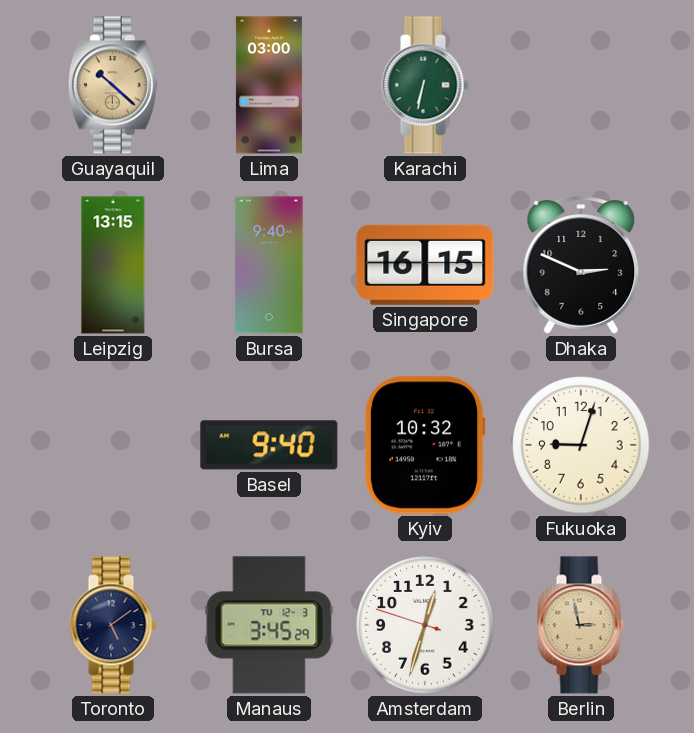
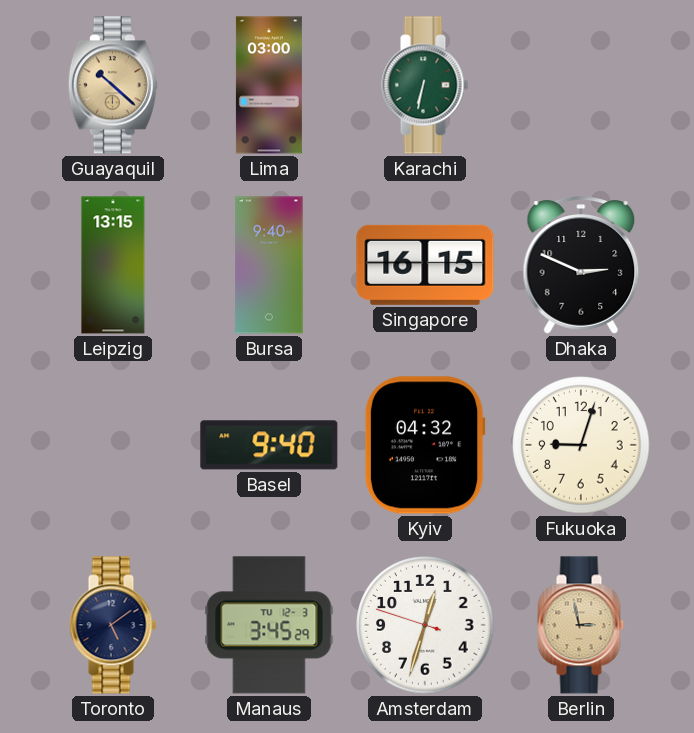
Kyiv: 10:32 -> 04:32 (425, 445)
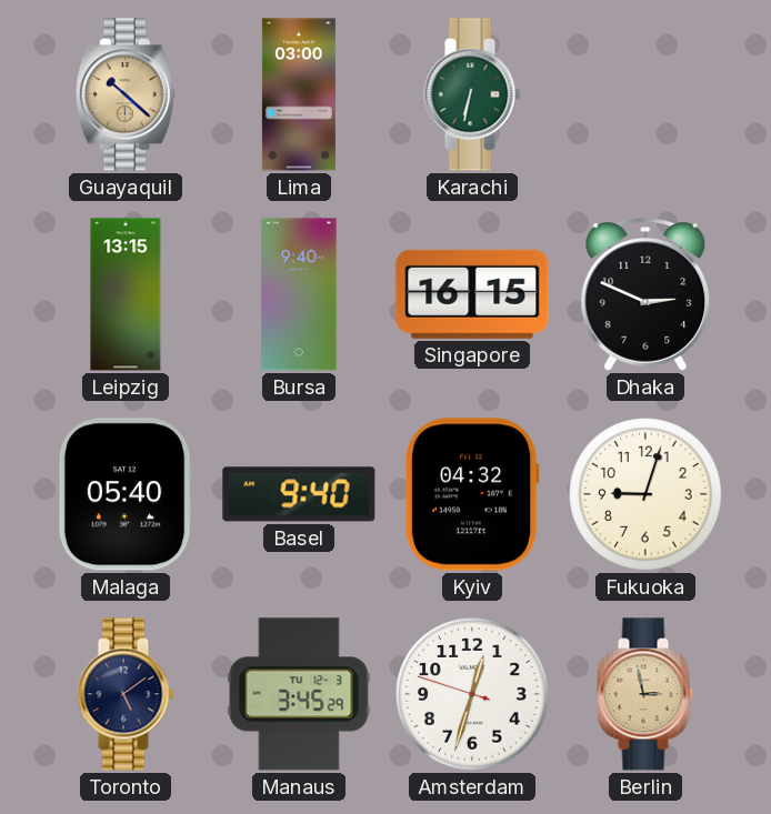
Malaga: none -> 05:40 (126, 494)
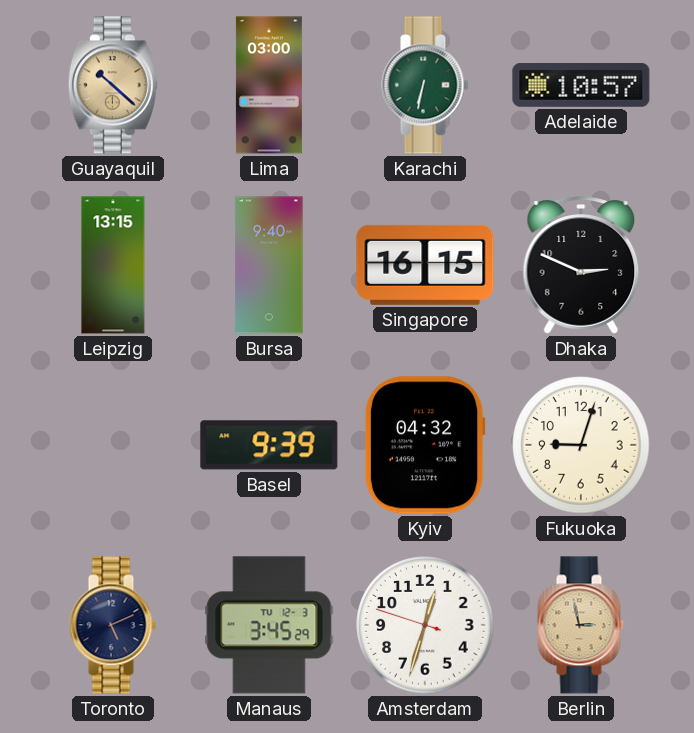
Adelaide: none -> 10:57 (581, 85)
Malaga: 05:40 -> none (126, 494)
Basel: 9:40 -> 9:39 (269, 445)
Toronto: 5:09 -> 5:11 (113, 625)
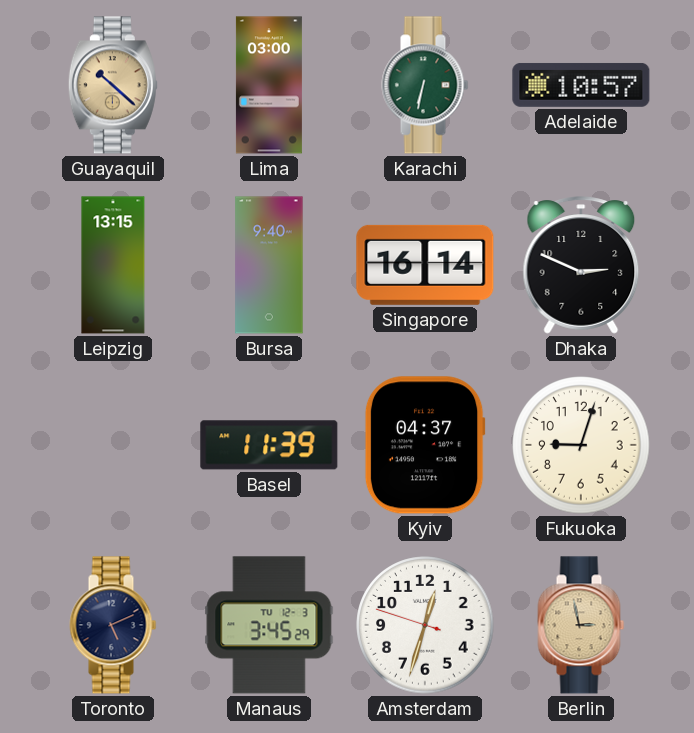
Singapore: 16:15 -> 16:14 (425, 265)
Basel: 9:39 -> 11:39 (269, 445)
Kyiv: 04:32 -> 04:37 (425, 445)
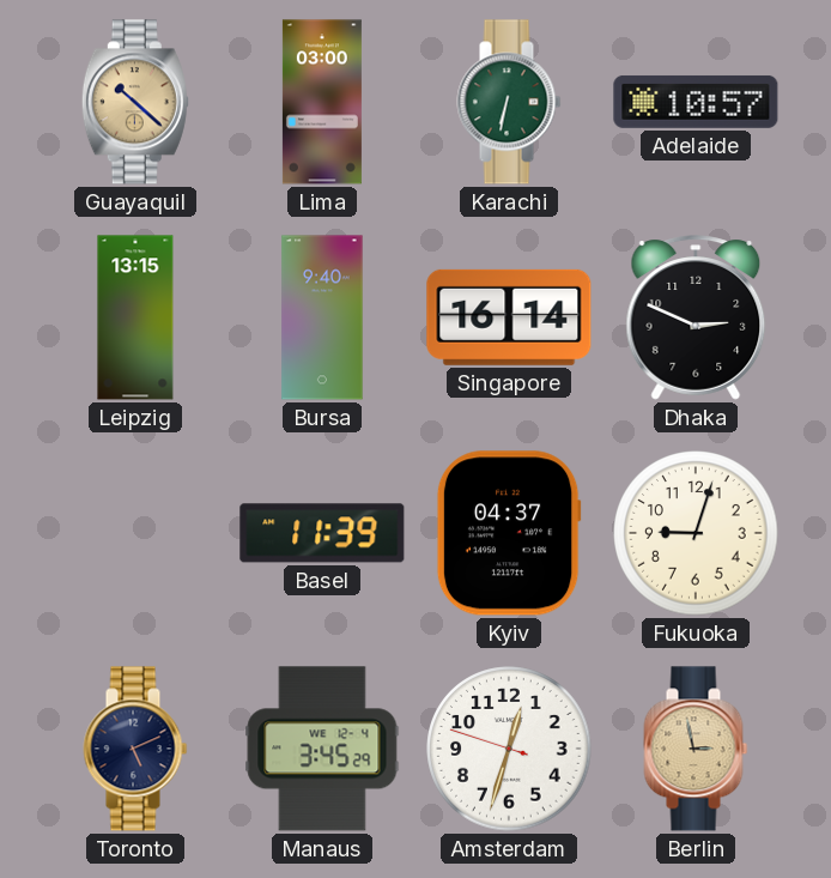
Manaus date: TU 12-3 -> WE 12-4 (322, 749)
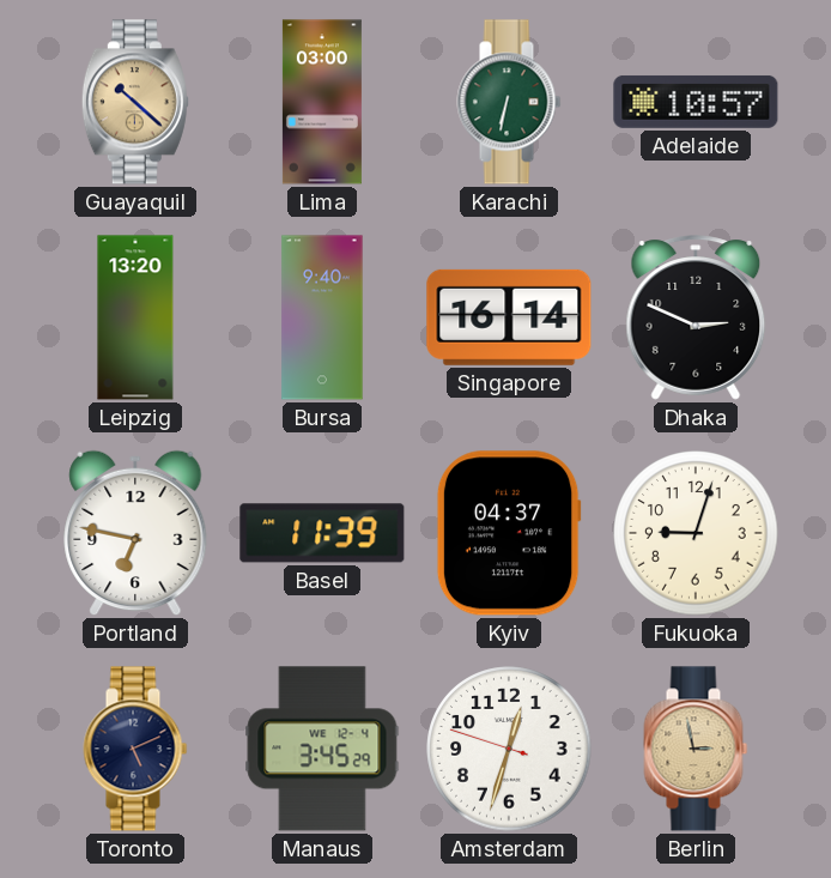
Leipzig: 13:15 -> 13:20 (135, 317)
Portland: none -> 6:47 (135, 533)
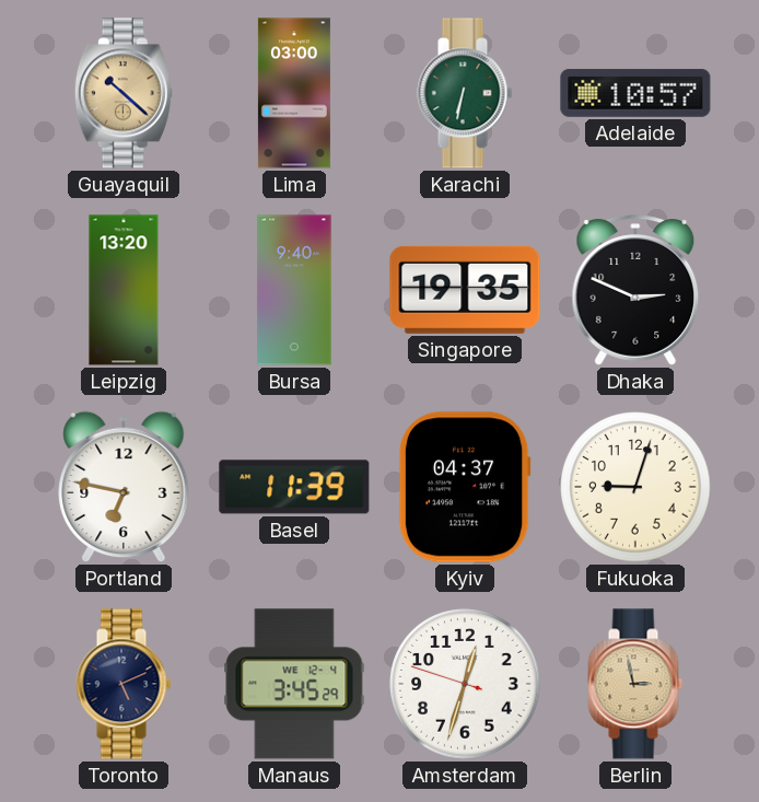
Singapore: 16:14 -> 19:35 (465, 290)
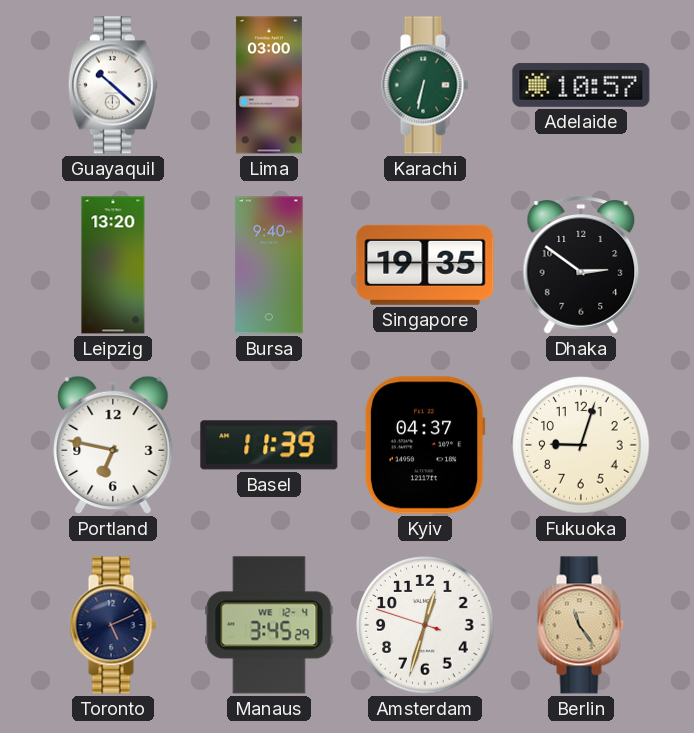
Guayaquil dial: champagne -> white (113, 85)
Dhaka: 2:49 -> 2:51 (581, 265)
Berlin: 2:58 -> 11:24 (581, 625)
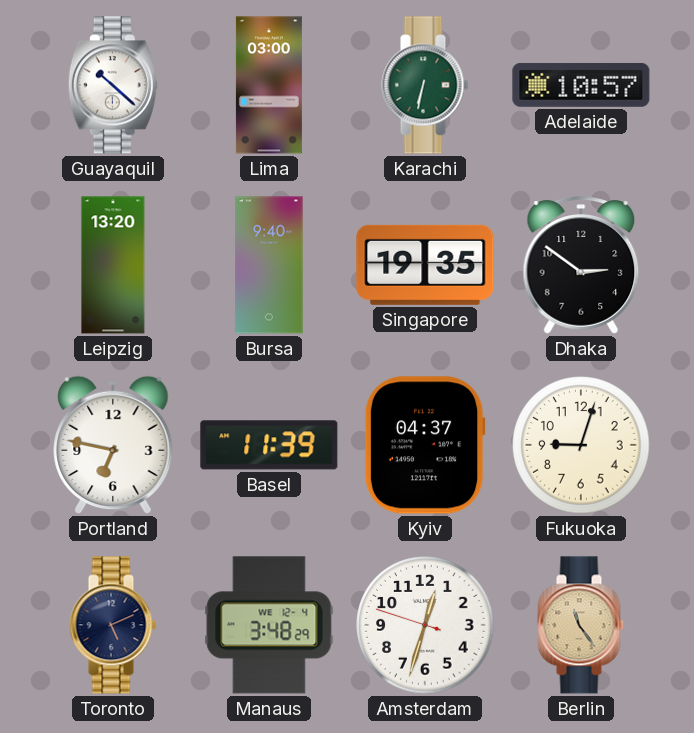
Manaus: 3:45 -> 3:48 (269, 625)
